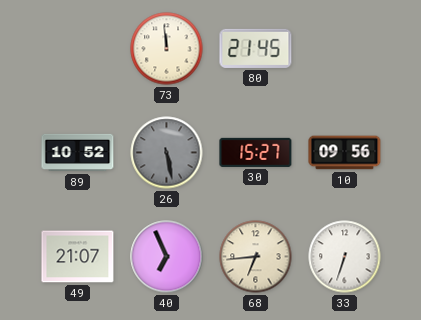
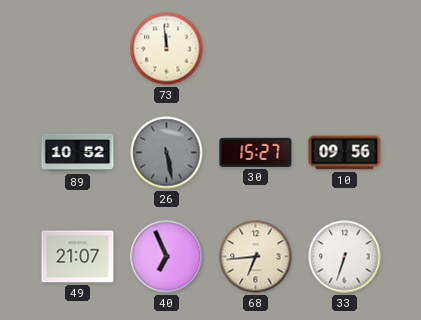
80: 21:45 -> none (256, 48)
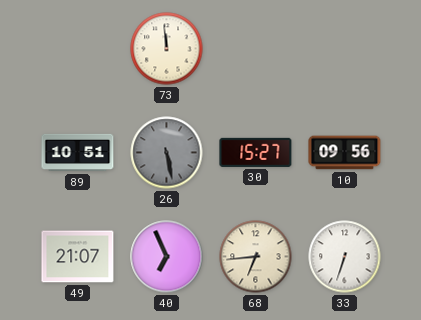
89: 10:52 -> 10:51 (78, 153)
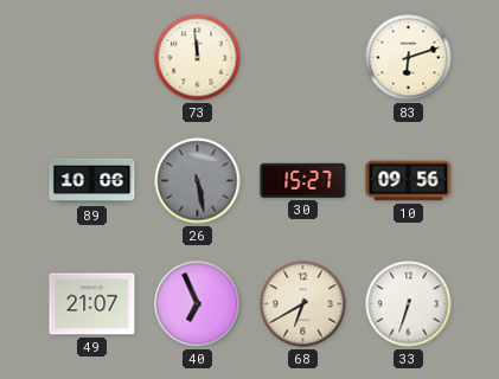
83: none -> 6:12 (409, 58)
89: 10:51 -> 10:06 (92, 181)
68: 6:44 -> 6:40 (303, 304)
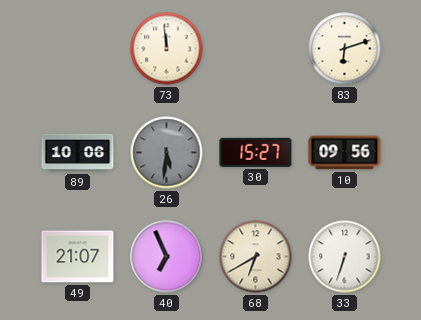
26: 5:28 -> 5:31 (167, 153)
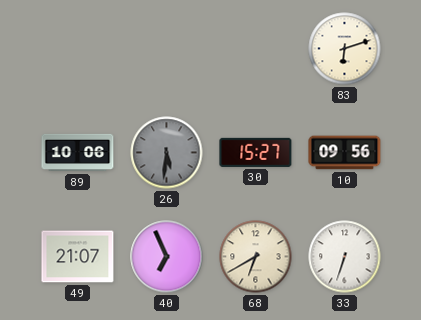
73: 11:59 -> none (167, 49)
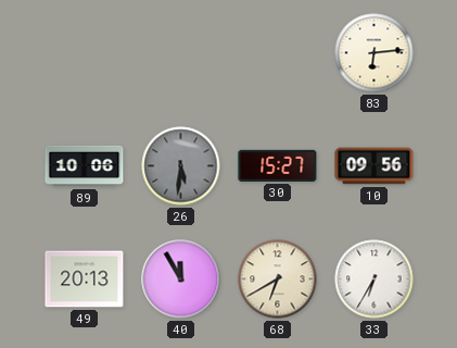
83: 6:12 -> 6:14 (375, 53)
49: 21:07 -> 20:13 (85, 279)
40: 6:56 -> 11:55 (181, 279)
33: 6:33 -> 6:35 (375, 279)
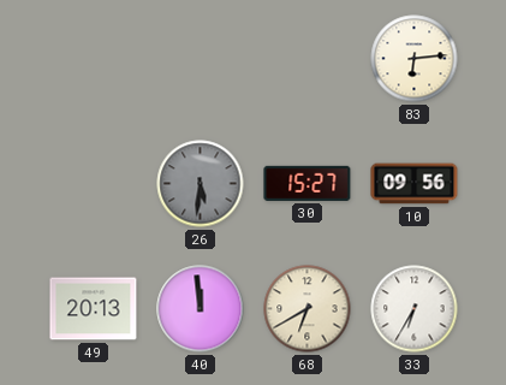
89: 10:06 -> none (85, 166)
40: 11:55 -> 11:59 (201, 309)
